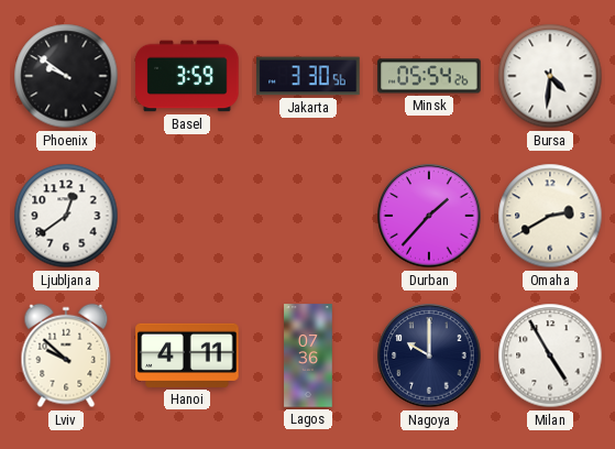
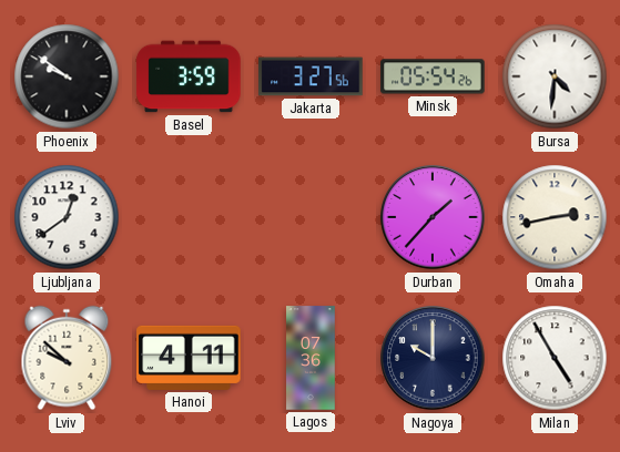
Jakarta: 3:30 -> 3:27 (311, 76)
Omaha: 2:40 -> 2:43 (555, 217)
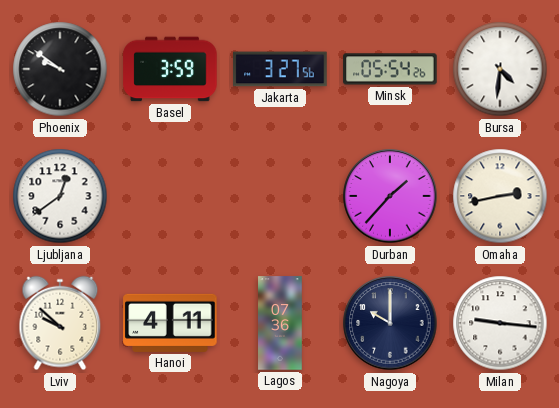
Milan: 4:55 -> 9:16 (500, 323)
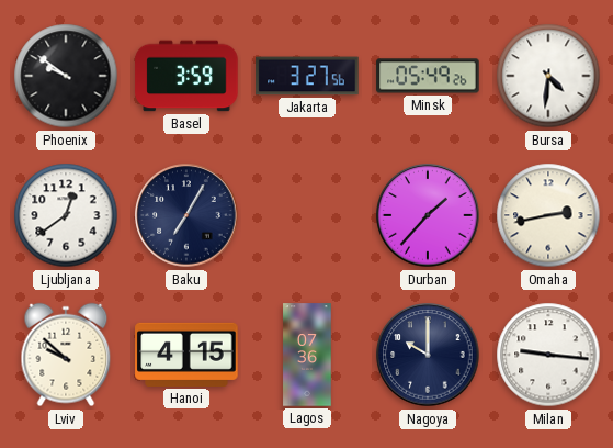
Minsk: 05:54 -> 05:49 (428, 76)
Baku: none -> 7:05 (186, 215)
Hanoi: 4:11 -> 4:15 (186, 355)
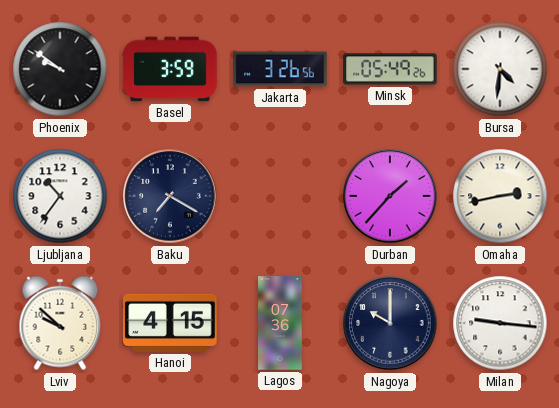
Jakarta: 3:27 -> 3:26 (280, 69)
Ljubljana: 12:39 -> 10:36 (60, 196)
Baku: 7:05 -> 7:20 (170, 196)
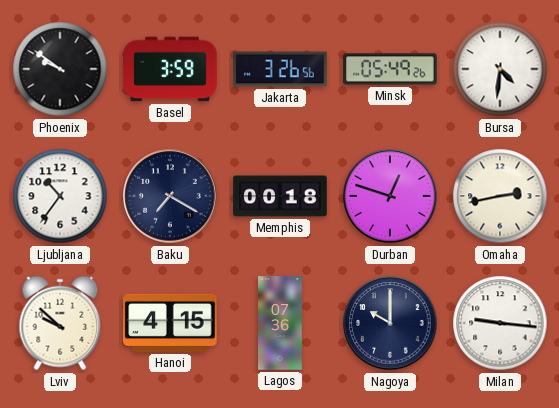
Memphis: none -> 00:18 (280, 196)
Durban: 1:37 -> 12:48 (390, 196)
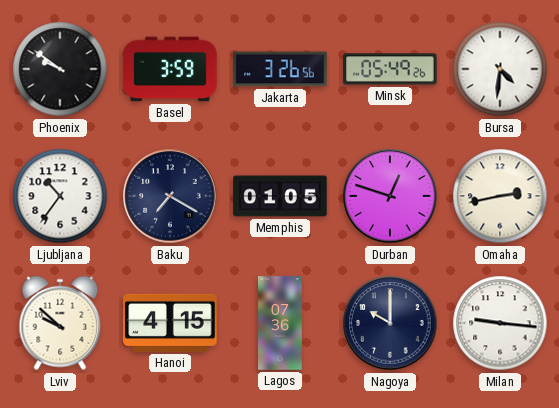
Memphis: 00:18 -> 01:05 (280, 196)
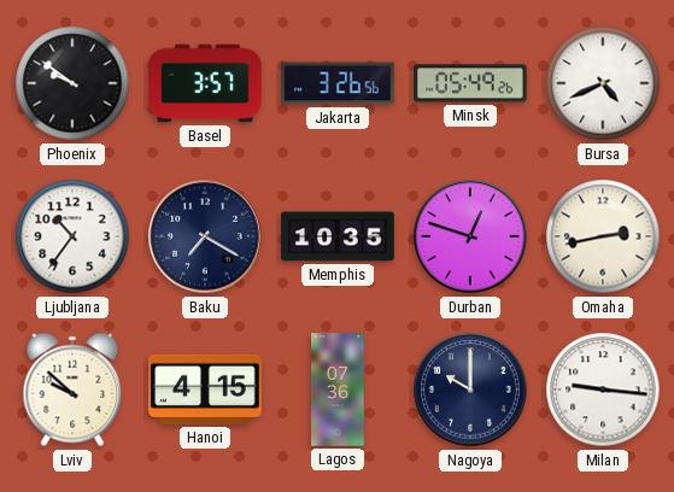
Basel: 3:59 -> 3:57 (205, 83)
Bursa: 4:31 -> 4:41 (603, 83)
Memphis: 01:05 -> 10:35 (338, 236)
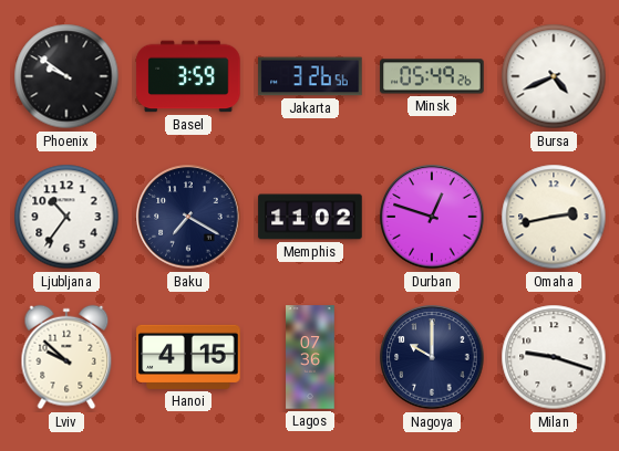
Basel: 3:57 -> 3:59 (188, 76)
Memphis: 10:35 -> 11:02 (310, 217)
Milan: 9:16 -> 9:18 (554, 357)
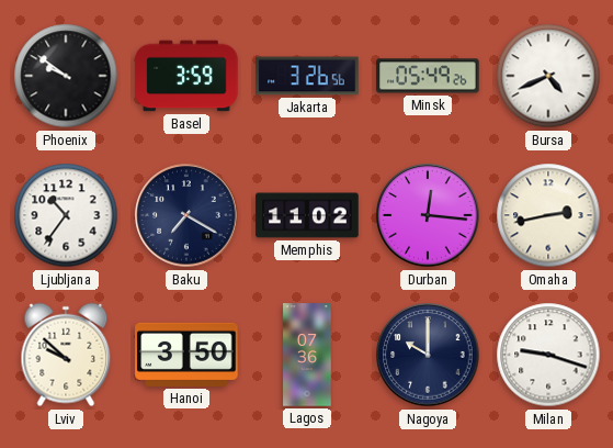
Durban: 12:48 -> 12:16 (428, 215)
Hanoi: 4:15 -> 3:50 (186, 355)
